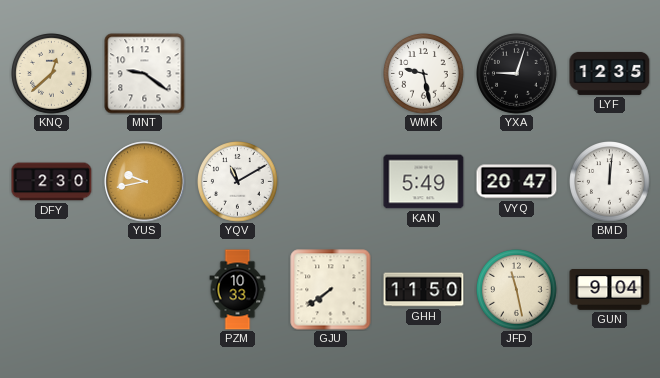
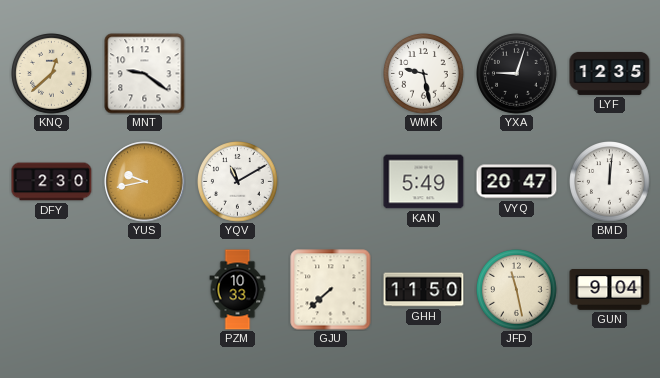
GJU: 7:39 -> 7:38 (331, 290)
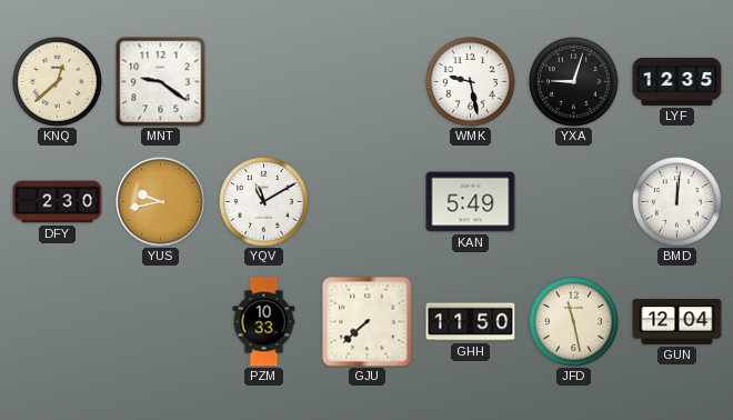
VYQ: 20:47 -> none (517, 182)
GUN: 9:04 -> 12:04 (677, 322)
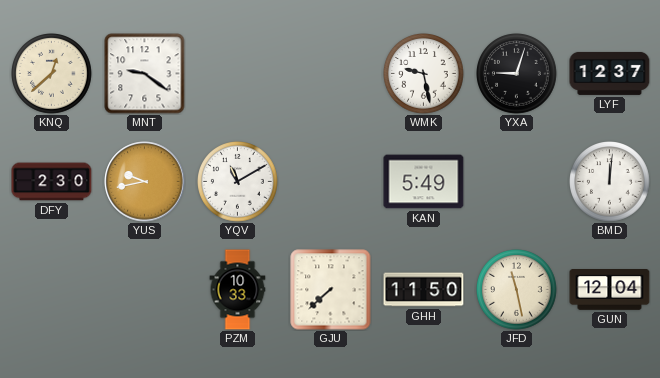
LYF: 12:35 -> 12:37 (610, 73)
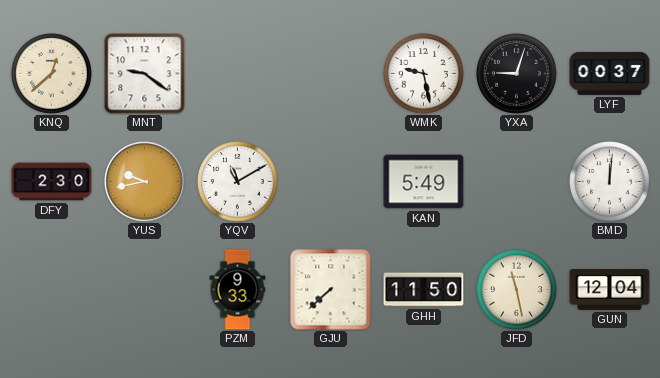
LYF: 12:37 -> 00:37 (610, 73)
PZM: 10:33 -> 9:33 (238, 290)
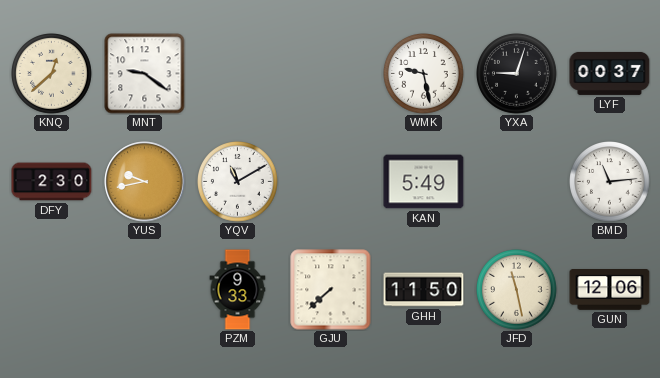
BMD: 12:01 -> 11:14 (610, 182)
GUN: 12:04 -> 12:06 (610, 290)
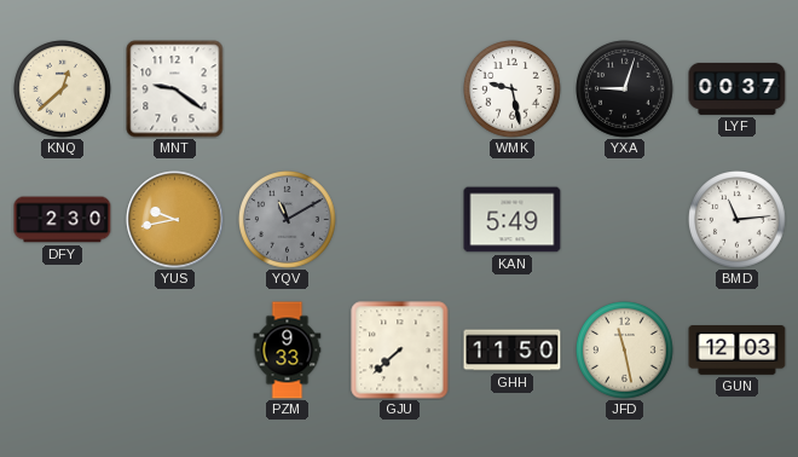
YQV dial: white -> grey (288, 220)
GUN: 12:06 -> 12:03 (738, 351)
